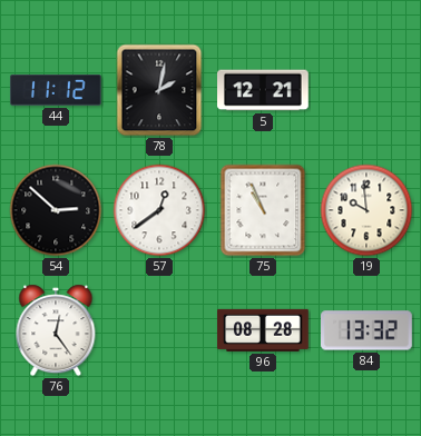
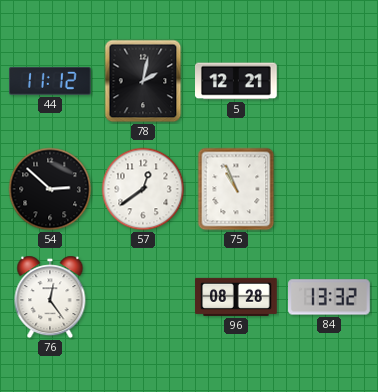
19: 9:59 -> none (366, 210)
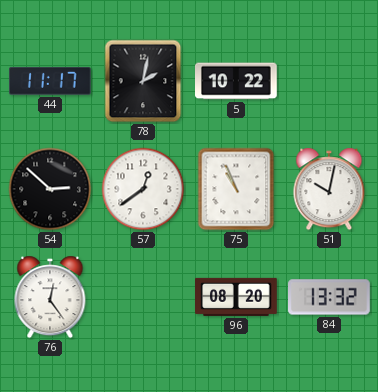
44: 11:12 -> 11:17 (51, 81)
5: 12:21 -> 10:22 (237, 81)
51: none -> 10:02 (329, 189)
96: 08:28 -> 08:20 (236, 297)
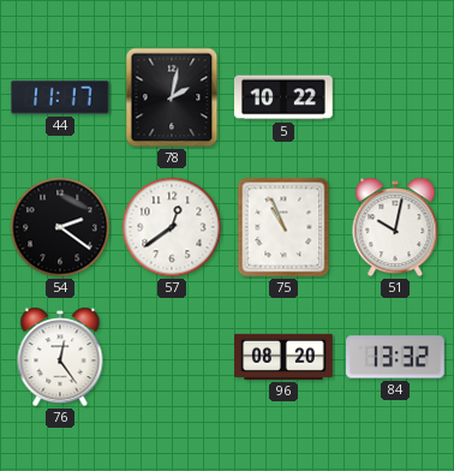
54: 2:52 -> 2:21 (60, 227)
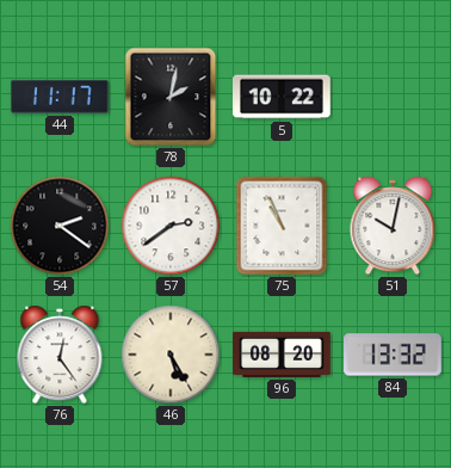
57: 12:39 -> 2:39 (171, 226)
46: none -> 5:25 (171, 355)
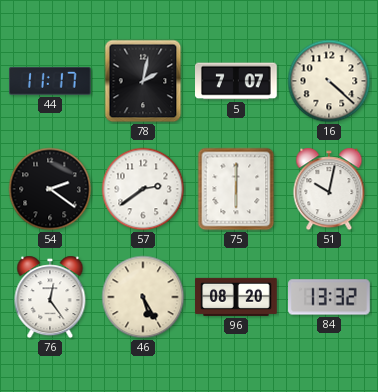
5: 10:22 -> 7:07 (237, 81)
16: none -> 4:22 (329, 81)
75: 10:56 -> 6:00 (236, 189)
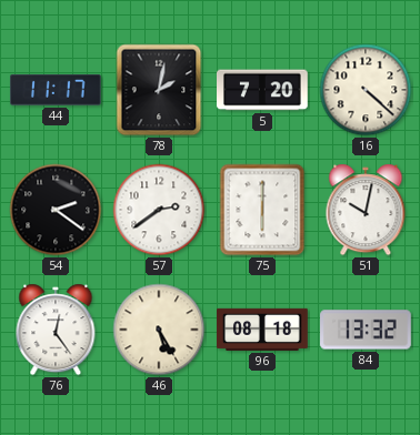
5: 7:07 -> 7:20 (263, 90)
96: 08:20 -> 08:18 (262, 330)
